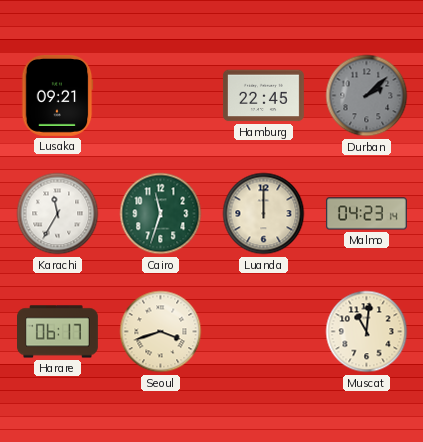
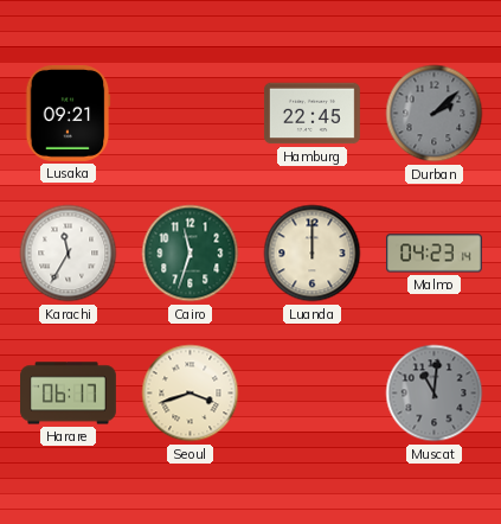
Muscat dial: cream -> grey (435, 394)
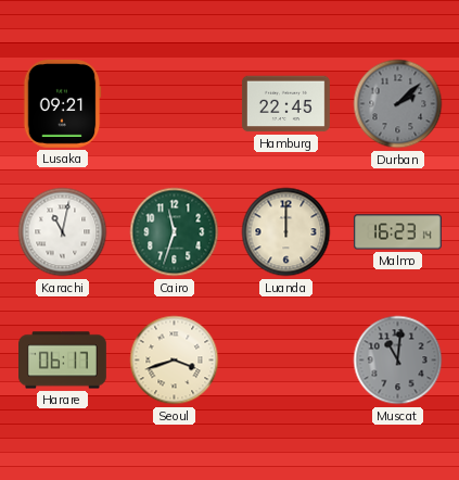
Karachi: 11:35 -> 11:02 (63, 232)
Malmo: 04:23 -> 16:23 (397, 232)
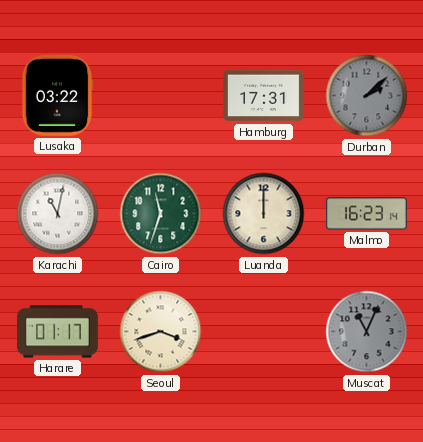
Lusaka: 09:21 -> 03:22 (57, 95)
Hamburg: 22:45 -> 17:31 (263, 96)
Harare: 06:17 -> 01:17 (58, 332)
Muscat: 11:01 -> 11:04 (367, 332)
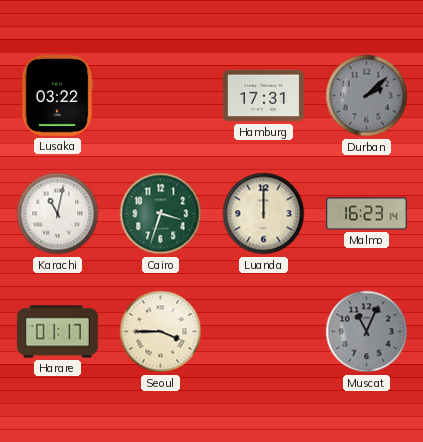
Cairo: 11:33 -> 3:33 (161, 214)
Seoul: 3:42 -> 3:45 (161, 332)
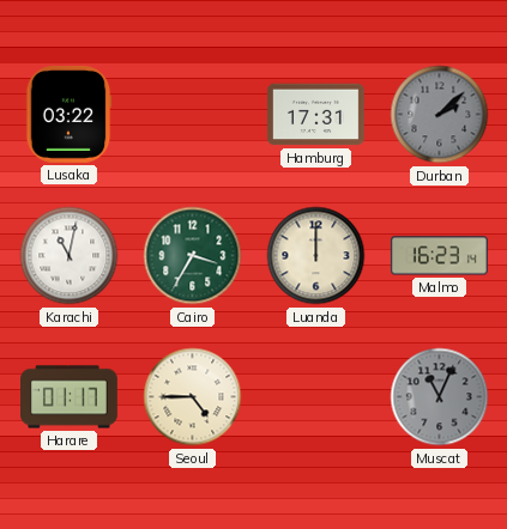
Cairo: 3:33 -> 3:35 (193, 256)
Seoul: 3:45 -> 4:45 (193, 397)
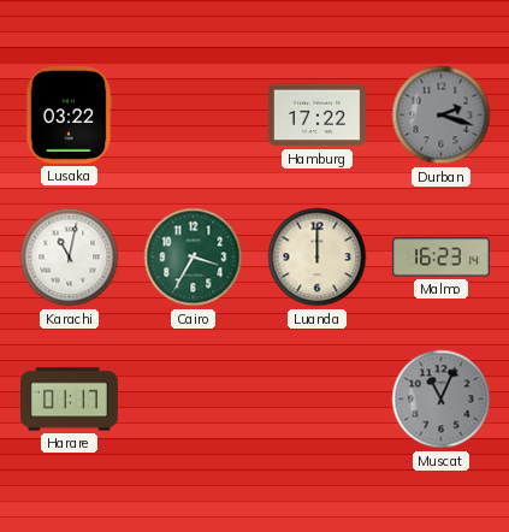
Hamburg: 17:31 -> 17:22 (316, 116)
Durban: 2:08 -> 2:18 (442, 116)
Seoul: 4:45 -> none (193, 397)
